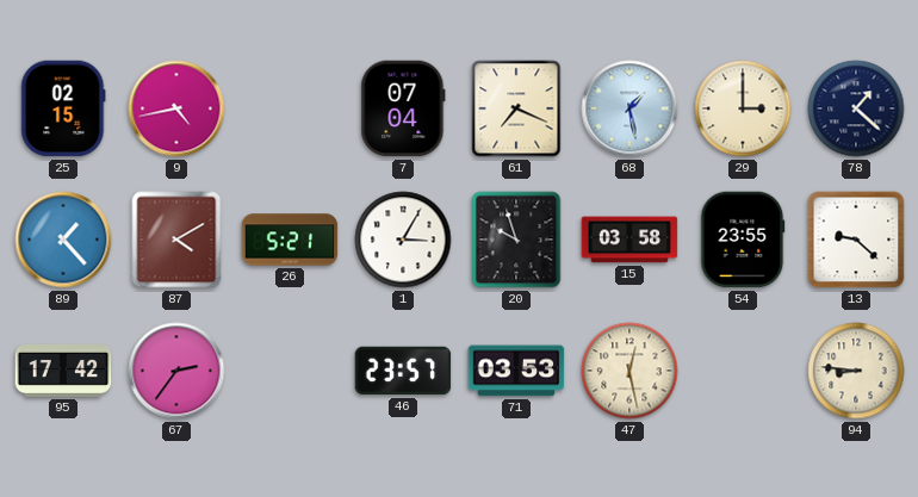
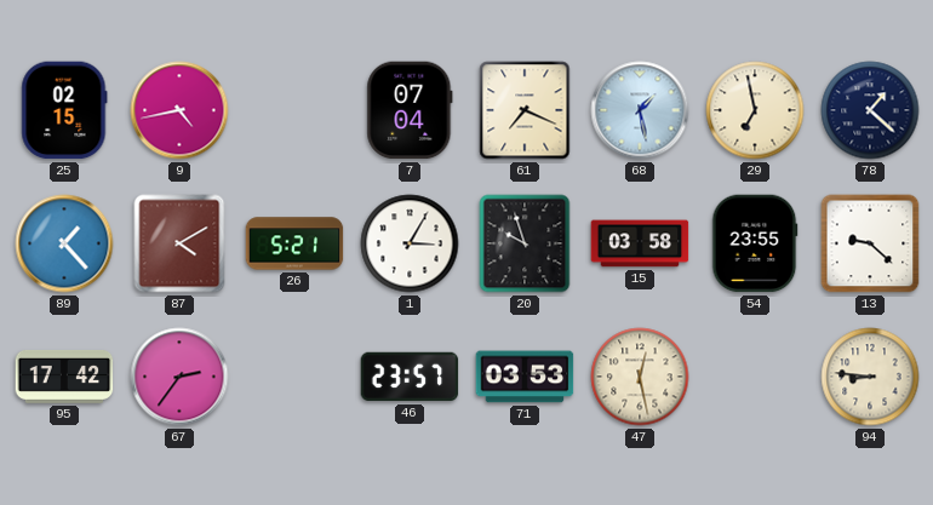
29: 3:00 -> 6:58 (755, 110)
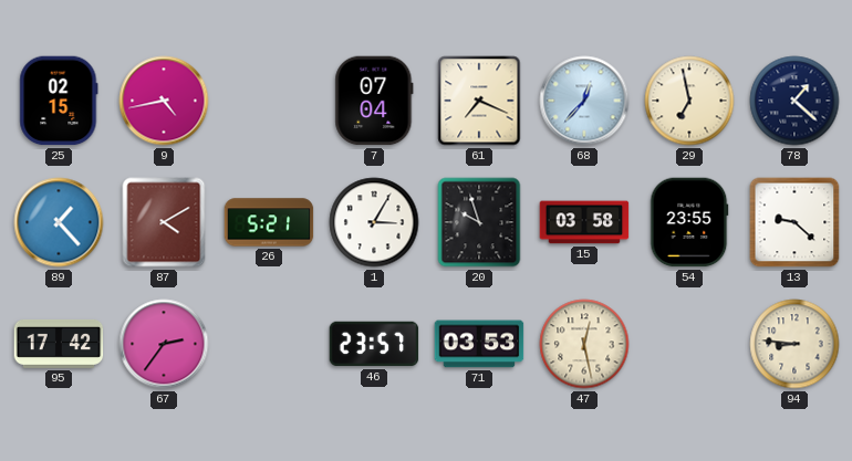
68: 1:28 -> 12:37 (584, 101)
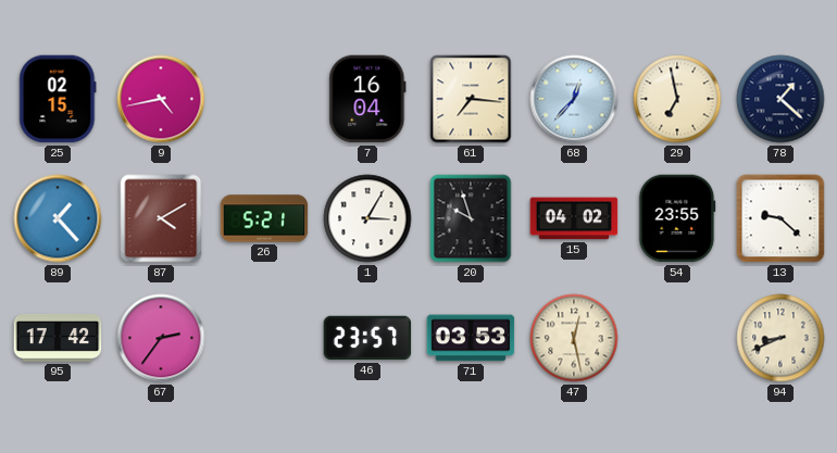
7: 07:04 -> 16:04 (367, 99)
61: 7:19 -> 7:16 (471, 99)
15: 03:58 -> 04:02 (574, 218)
94: 8:46 -> 8:41 (780, 338)
